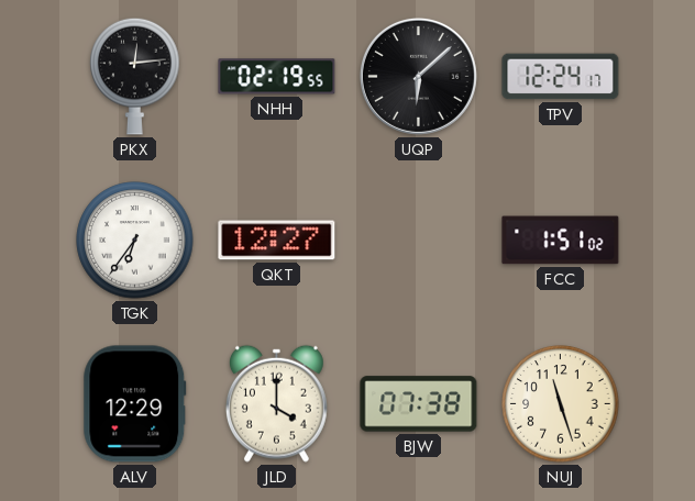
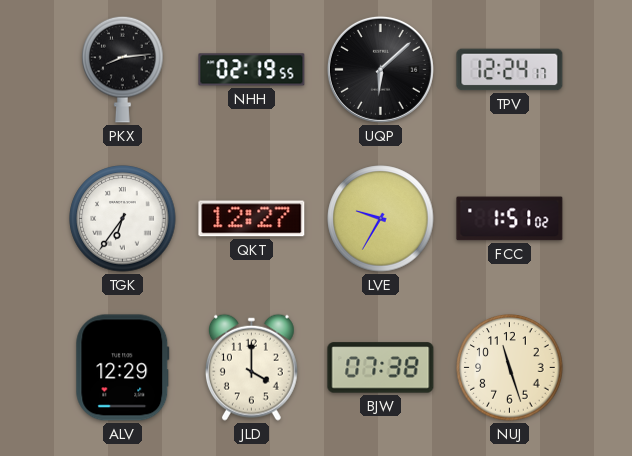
PKX: 12:14 -> 8:14 (123, 69)
LVE: none -> 9:35 (381, 219)
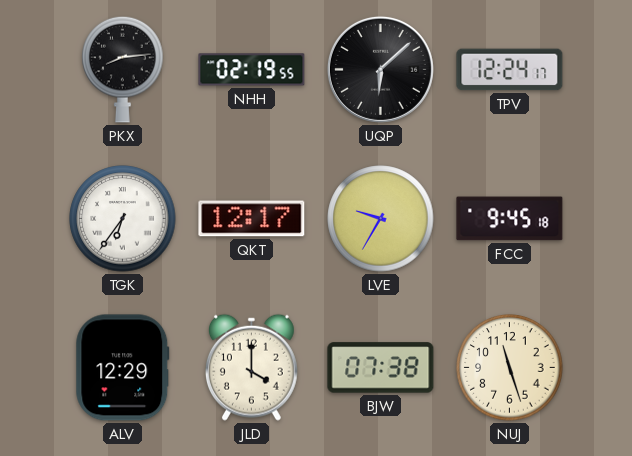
QKT: 12:27 -> 12:17 (252, 219)
FCC: 1:51 -> 9:45 (510, 219)
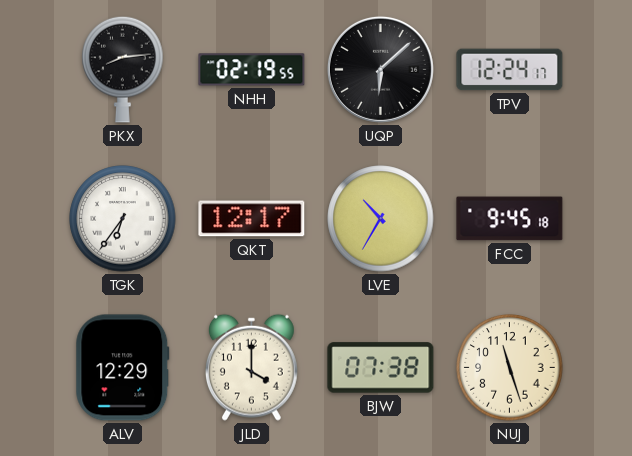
LVE: 9:35 -> 10:35 (381, 219)
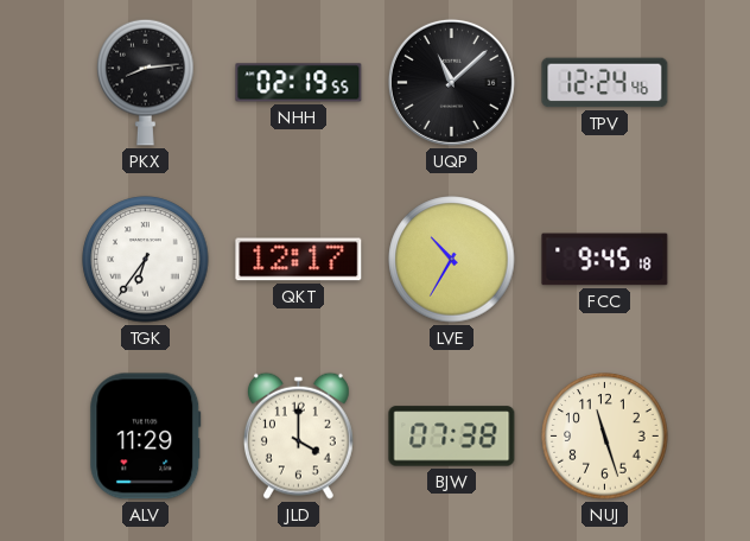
UQP: 6:08 -> 11:08 (451, 82)
TPV: 12:24:17 -> 12:24:46 (605, 83)
ALV: 12:29 -> 11:29 (146, 437)
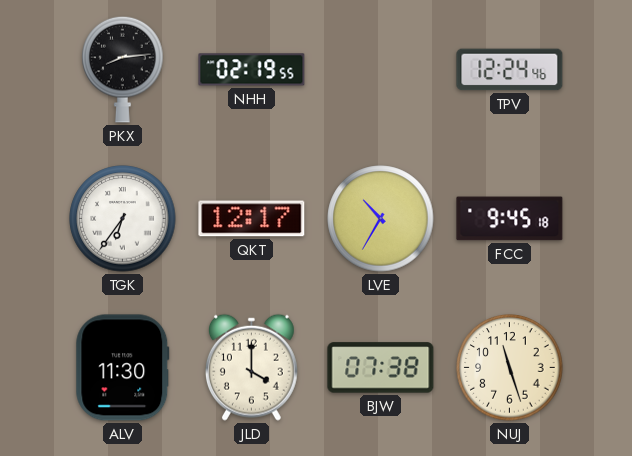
UQP: 11:08 -> none (451, 82)
ALV: 11:29 -> 11:30 (123, 368)
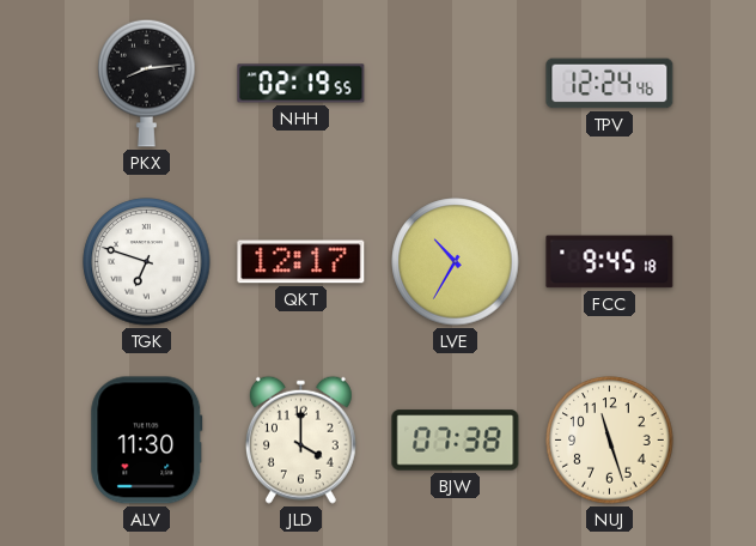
TGK: 6:36 -> 6:48 (147, 262)
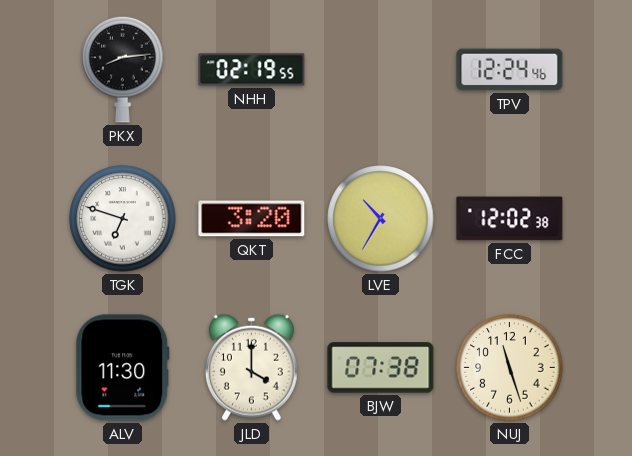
QKT: 12:17 -> 3:20 (252, 219)
FCC: 9:45 -> 12:02 (510, 219)
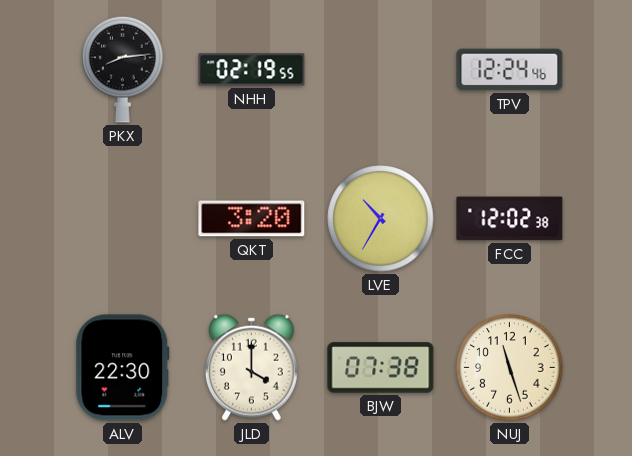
TGK: 6:48 -> none (123, 219)
ALV: 11:30 -> 22:30 (123, 368)
